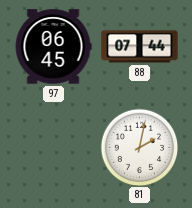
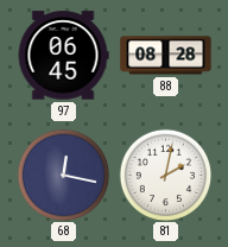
88: 07:44 -> 08:28 (166, 56)
68: none -> 12:17 (63, 175)
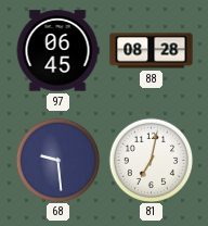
68: 12:17 -> 9:29 (57, 160)
81: 2:02 -> 7:02 (151, 160)
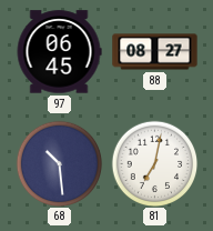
88: 08:28 -> 08:27 (155, 52)
68: 9:29 -> 10:29 (59, 163)
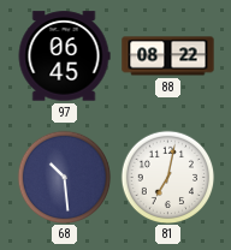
88: 08:27 -> 08:22 (168, 56)
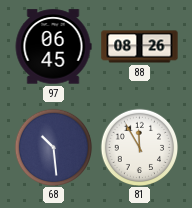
88: 08:22 -> 08:26 (140, 47)
81: 7:02 -> 11:55 (139, 147)
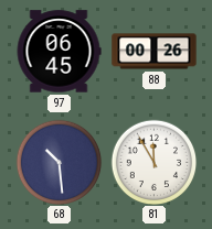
88: 08:26 -> 00:26 (155, 52)
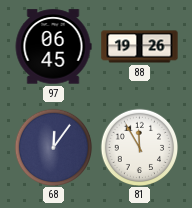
88: 00:26 -> 19:26 (140, 47)
68: 10:29 -> 12:06 (53, 147)
